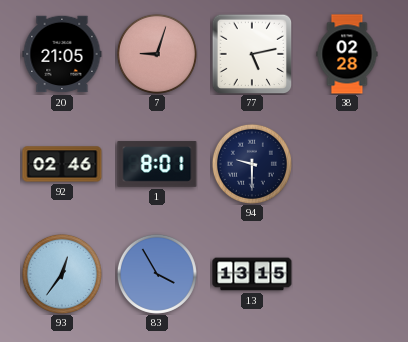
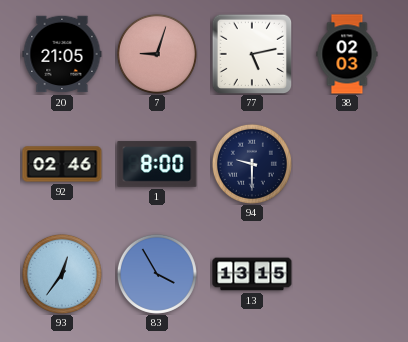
38: 02:28 -> 02:03 (347, 54)
1: 8:01 -> 8:00 (157, 164)
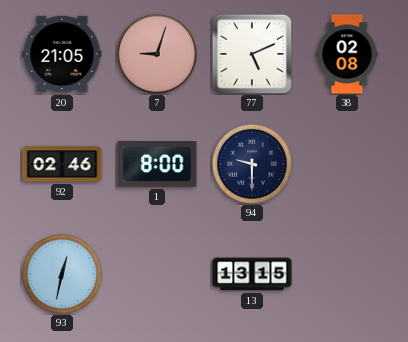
77: 5:13 -> 5:11 (252, 54)
38: 02:03 -> 02:08 (347, 54)
93: 12:36 -> 12:32 (62, 274)
83: 3:55 -> none (157, 274)
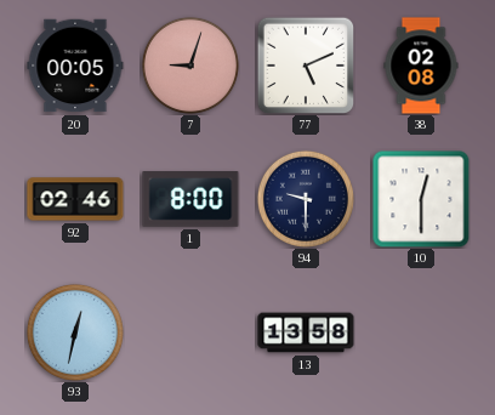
20: 21:05 -> 00:05 (75, 66)
10: none -> 12:30 (421, 199)
13: 13:15 -> 13:58 (306, 332)
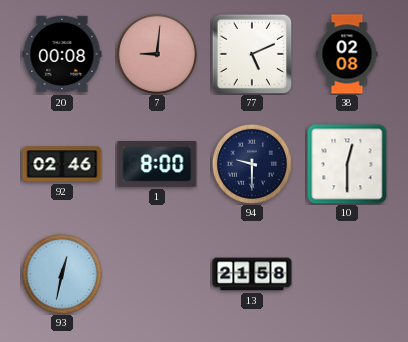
20: 00:05 -> 00:08 (62, 54)
7: 9:03 -> 9:01 (157, 54)
13: 13:58 -> 21:58 (252, 274)
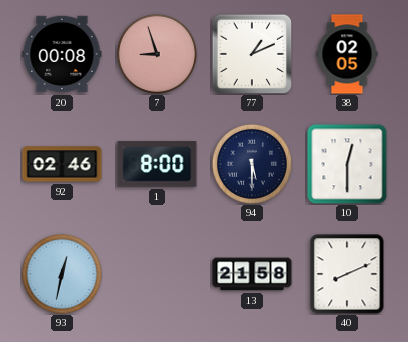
7: 9:01 -> 8:57 (157, 54)
77: 5:11 -> 1:11 (252, 54)
38: 02:08 -> 02:05 (347, 54)
94: 9:30 -> 5:30 (252, 164)
40: none -> 8:11 (347, 274)
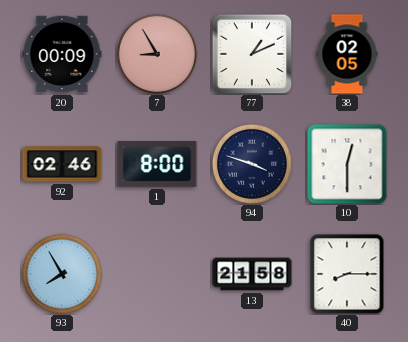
20: 00:08 -> 00:09 (62, 54)
7: 8:57 -> 8:55 (157, 54)
94: 5:30 -> 3:48 (252, 164)
93: 12:32 -> 7:55 (62, 274)
40: 8:11 -> 8:15 (347, 274)
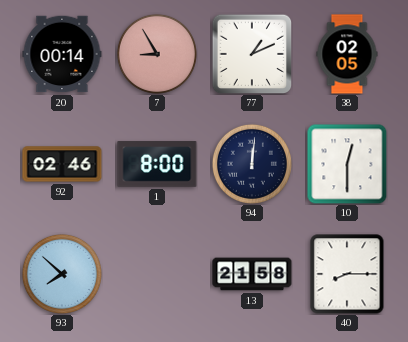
20: 00:09 -> 00:14 (62, 54)
94: 3:48 -> 12:01 (252, 164)
93: 7:55 -> 7:52 (62, 274)
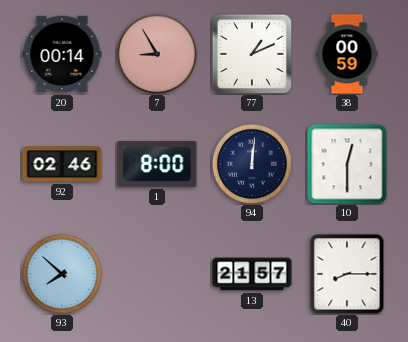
38: 02:05 -> 00:59 (347, 54)
13: 21:58 -> 21:57 (252, 274)
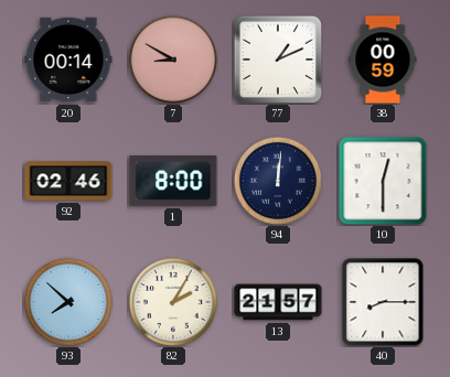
7: 8:55 -> 8:50 (173, 60)
82: none -> 2:05 (173, 302)
